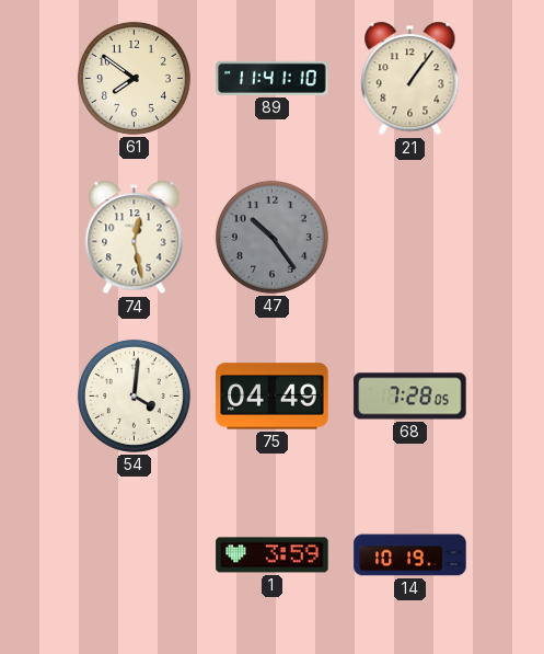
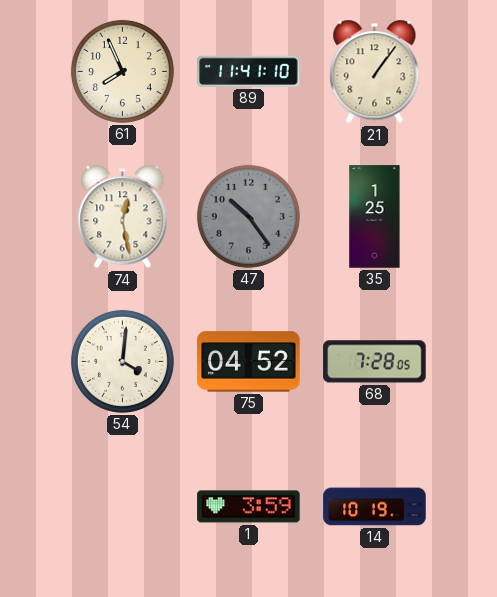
61: 7:51 -> 7:56 (122, 71)
35: none -> 1:25 (375, 217)
75: 04:49 -> 04:52 (249, 362)
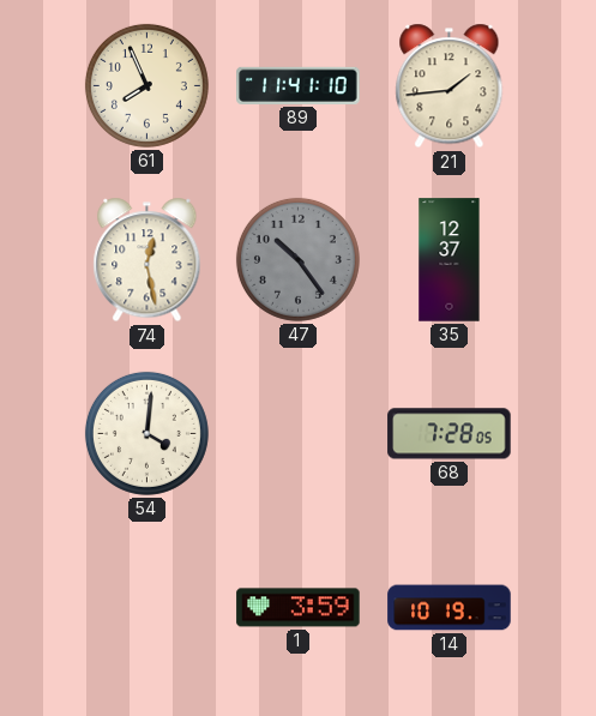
21: 1:06 -> 1:44 (450, 86)
35: 1:25 -> 12:37 (450, 260)
75: 04:52 -> none (249, 362)
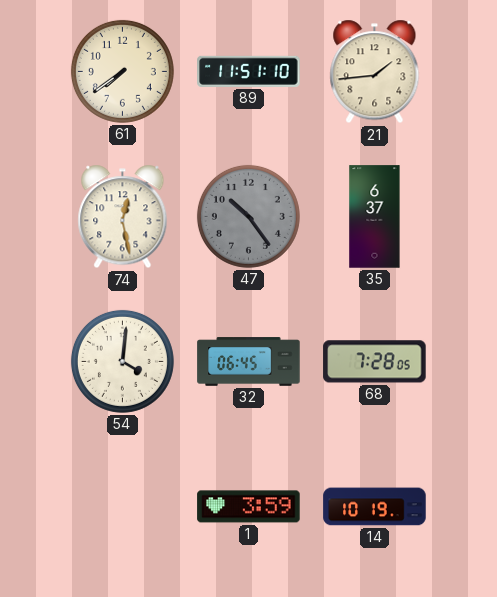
61: 7:56 -> 7:39 (122, 71)
89: 11:41 -> 11:51 (249, 71)
35: 12:37 -> 6:37 (375, 217)
32: none -> 06:45 (249, 362)
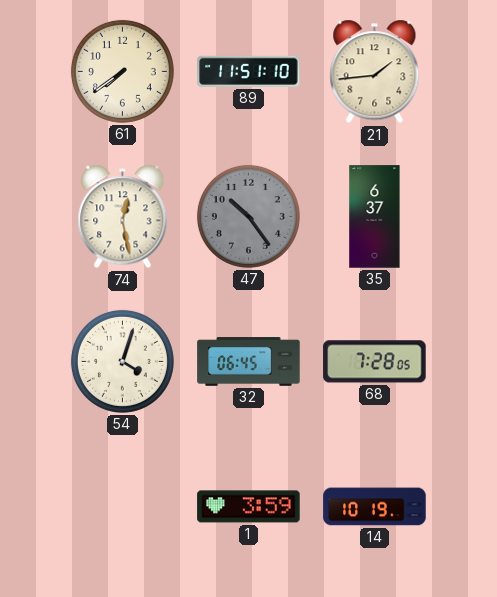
54: 4:01 -> 4:03 (122, 361)
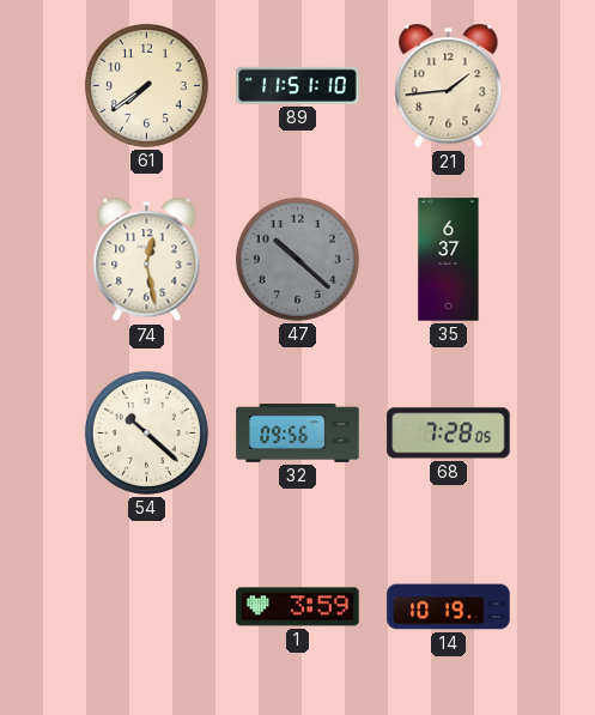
47: 10:24 -> 10:22 (297, 259)
54: 4:03 -> 10:22 (146, 432)
32: 06:45 -> 09:56 (298, 434)
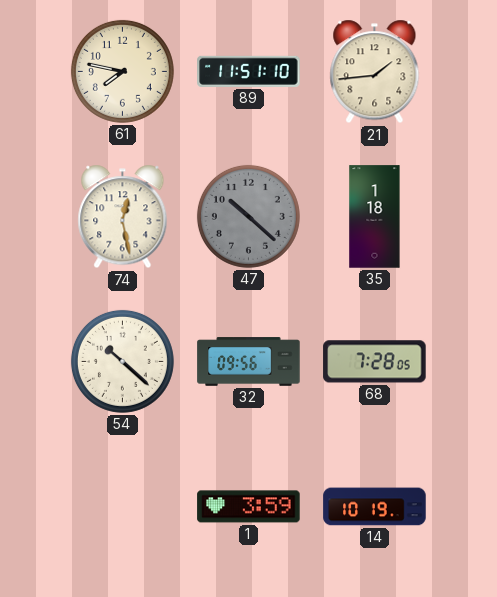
61: 7:39 -> 7:47 (122, 71)
35: 6:37 -> 1:18 (375, 217)
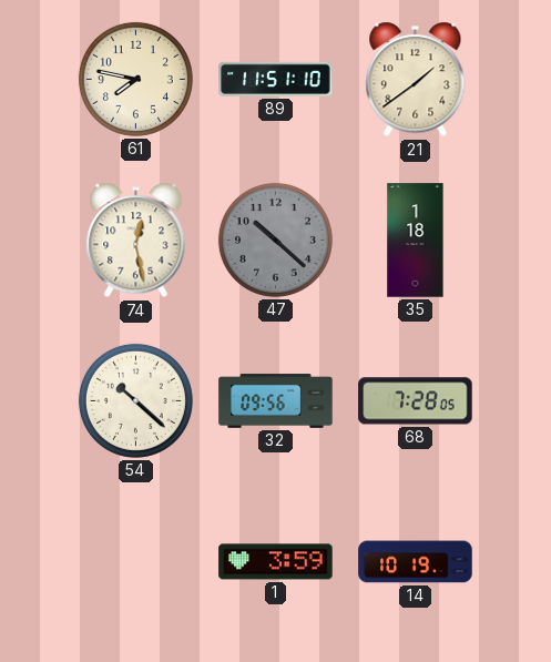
21: 1:44 -> 1:39 (416, 80)
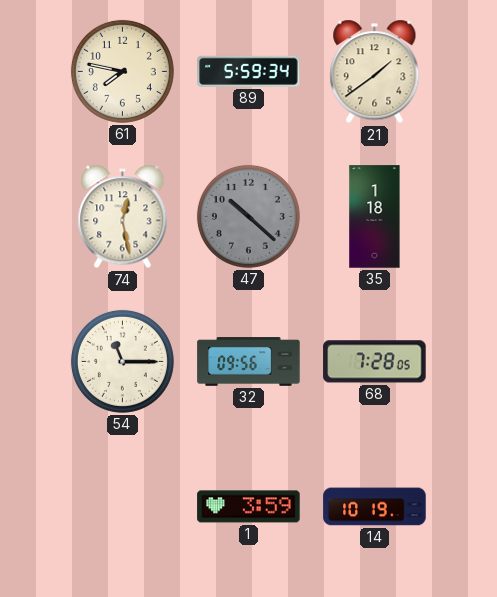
89: 11:51 -> 5:59 (249, 71)
54: 10:22 -> 11:15 (122, 361)
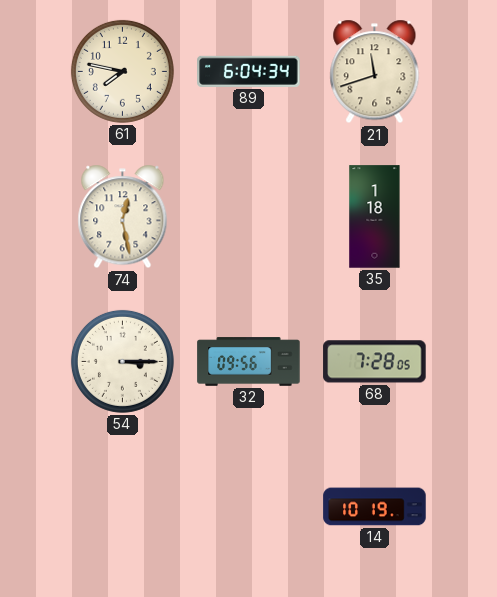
89: 5:59 -> 6:04 (249, 71)
21: 1:39 -> 11:42 (375, 72)
47: 10:22 -> none (248, 216)
54: 11:15 -> 3:15 (122, 361)
1: 3:59 -> none (249, 507)
